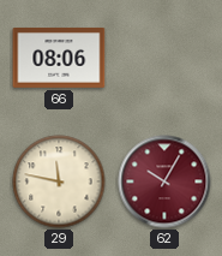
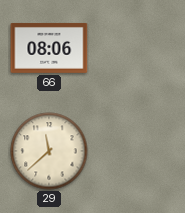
29: 11:47 -> 11:38 (49, 151)
62: 10:05 -> none (164, 181)
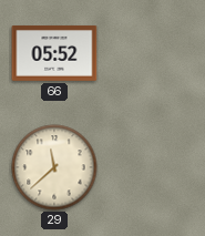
66: 08:06 -> 05:52 (54, 53)
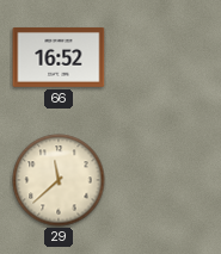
66: 05:52 -> 16:52 (59, 57)
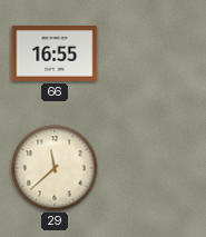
66: 16:52 -> 16:55 (55, 53)
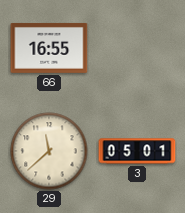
3: none -> 05:01 (137, 151)
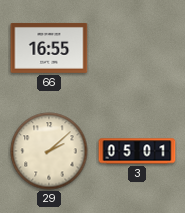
29: 11:38 -> 2:08 (49, 151)
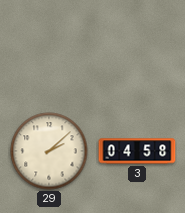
66: 16:55 -> none (49, 48)
3: 05:01 -> 04:58 (137, 151)
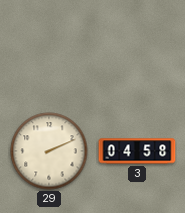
29: 2:08 -> 2:11 (49, 151)
